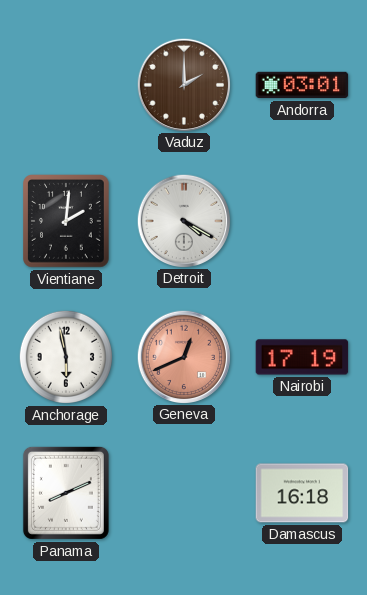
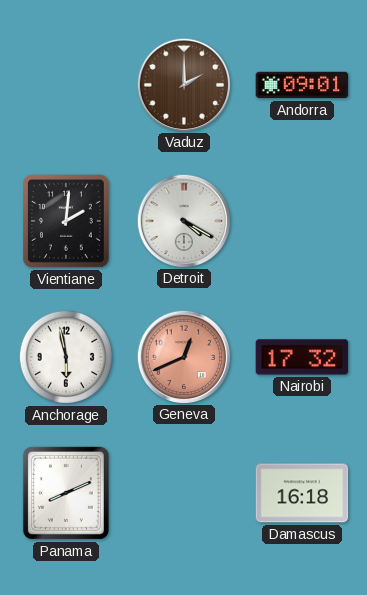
Andorra: 03:01 -> 09:01 (302, 85)
Nairobi: 17:19 -> 17:32 (302, 357)
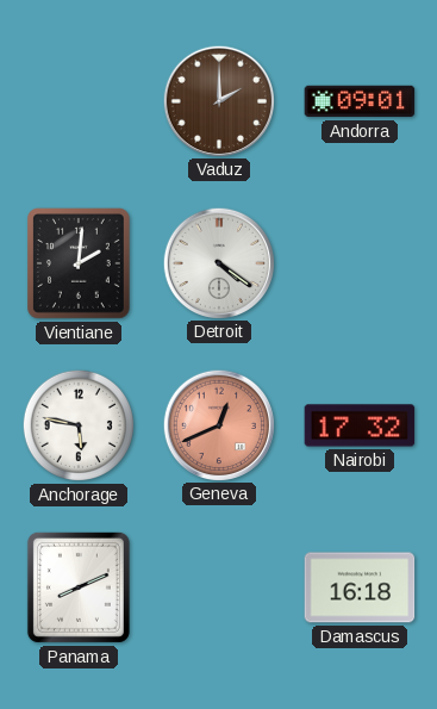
Detroit: 4:20 -> 4:21 (218, 262)
Anchorage: 5:58 -> 5:47 (79, 425)
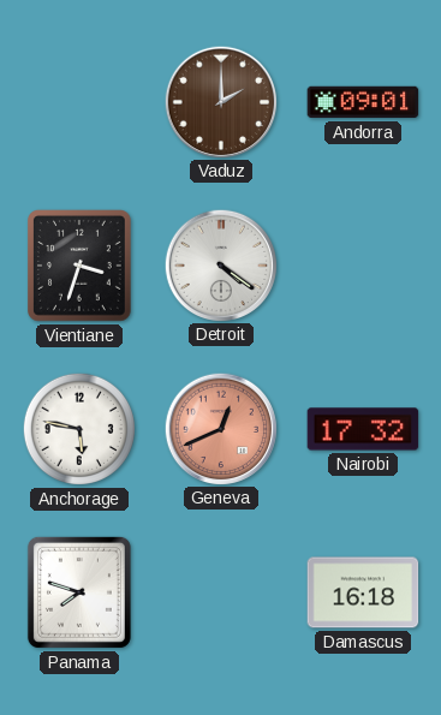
Vientiane: 2:01 -> 3:33 (81, 267)
Panama: 8:11 -> 7:48 (79, 592)
